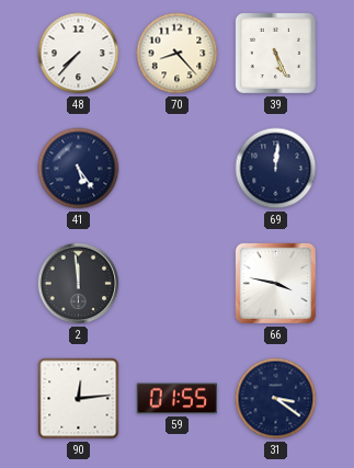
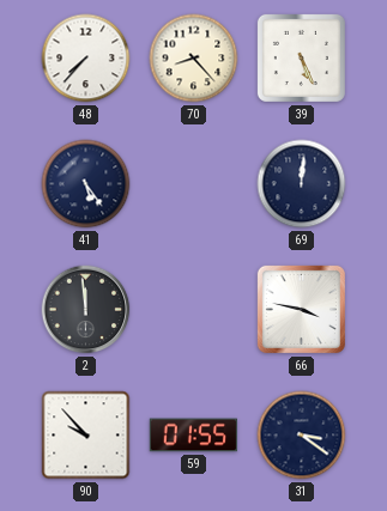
90: 12:14 -> 9:53 (86, 436)
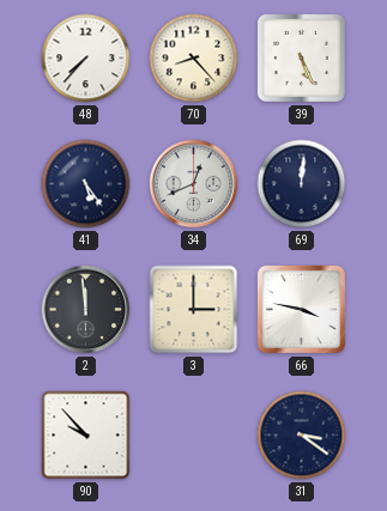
34: none -> 12:41 (194, 184)
3: none -> 3:00 (194, 310)
59: 01:55 -> none (193, 436)
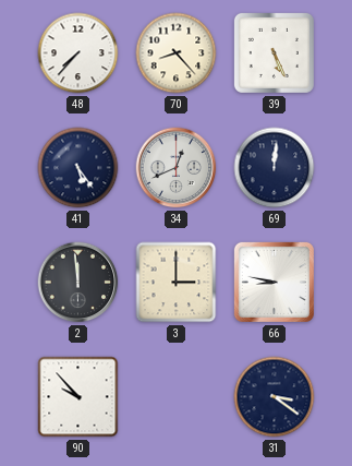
66: 3:47 -> 8:47 (274, 282)
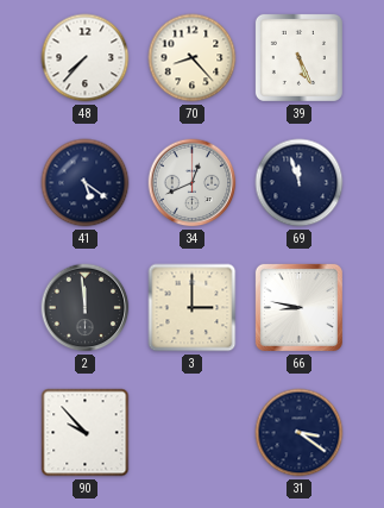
41: 5:24 -> 5:21 (86, 183)
69: 12:01 -> 11:57 (300, 183)
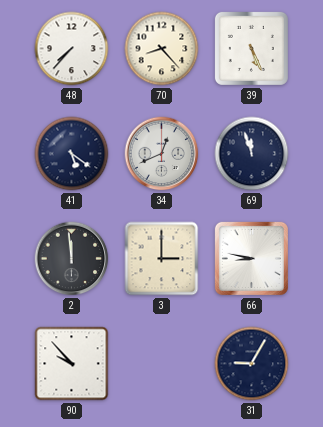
31: 3:21 -> 9:05 (252, 364)
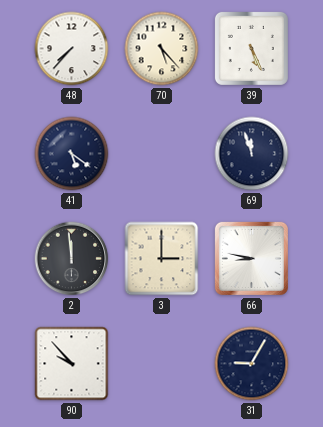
70: 8:23 -> 5:23 (162, 49)
34: 12:41 -> none (162, 154)
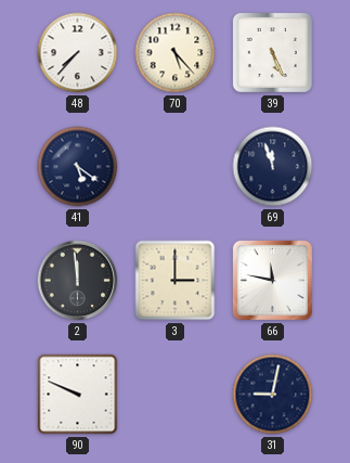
66: 8:47 -> 11:47 (272, 280)
90: 9:53 -> 9:49 (78, 395)
31: 9:05 -> 9:02 (273, 395)
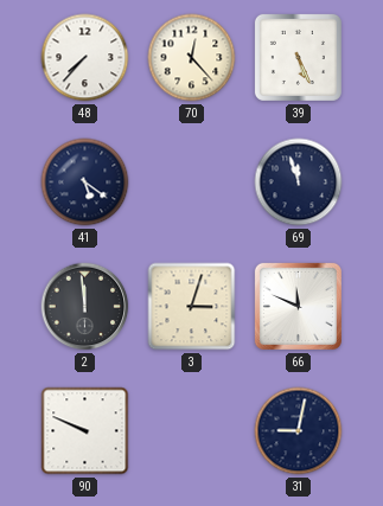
70: 5:23 -> 12:23 (192, 58)
3: 3:00 -> 3:03 (192, 307)
66: 11:47 -> 11:49 (298, 306)
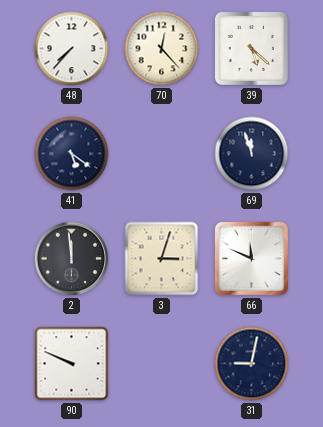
39: 5:26 -> 5:22 (251, 48)
